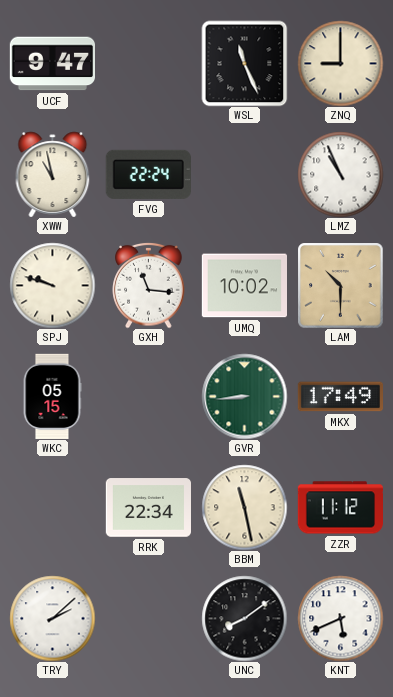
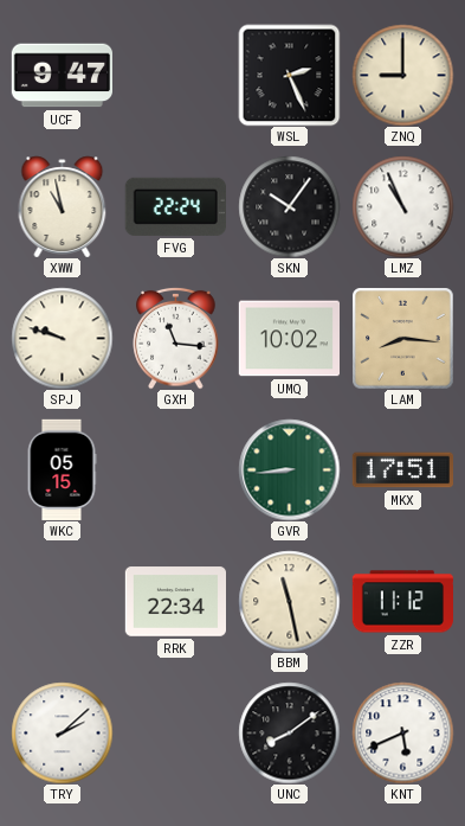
WSL: 11:26 -> 2:26 (289, 75)
SKN: none -> 10:06 (289, 206)
LAM: 10:30 -> 8:16 (402, 338)
MKX: 17:49 -> 17:51 (402, 470)
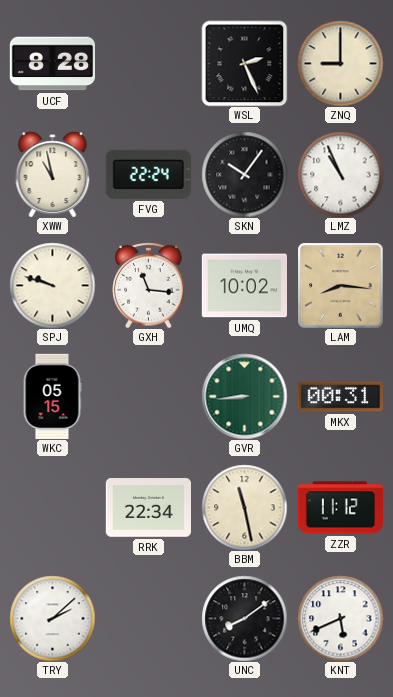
UCF: 9:47 -> 8:28 (52, 64)
MKX: 17:51 -> 00:31 (340, 397)
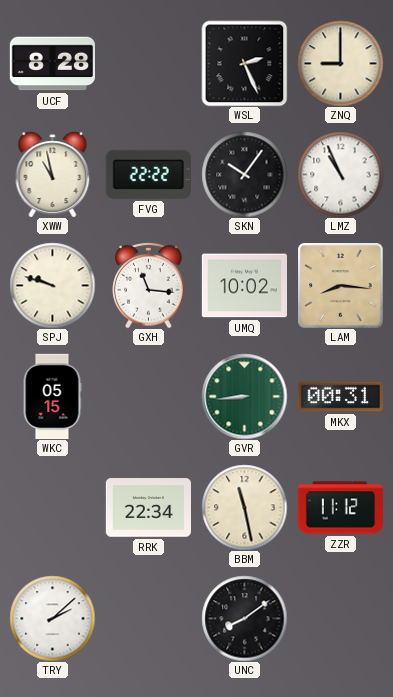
FVG: 22:24 -> 22:22 (148, 174)
KNT: 5:41 -> none (340, 618)
